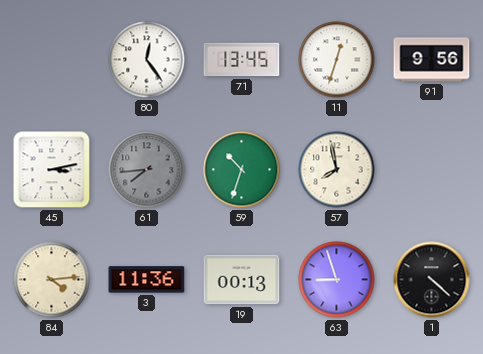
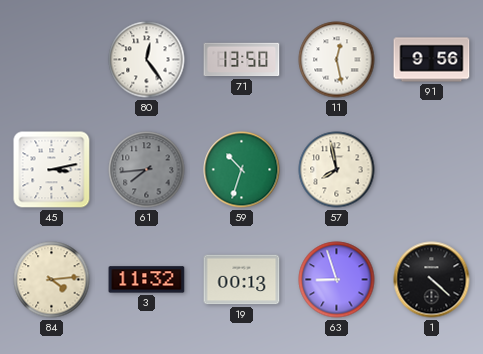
71: 13:45 -> 13:50 (242, 60)
11: 12:33 -> 12:28 (337, 60)
3: 11:36 -> 11:32 (147, 280)
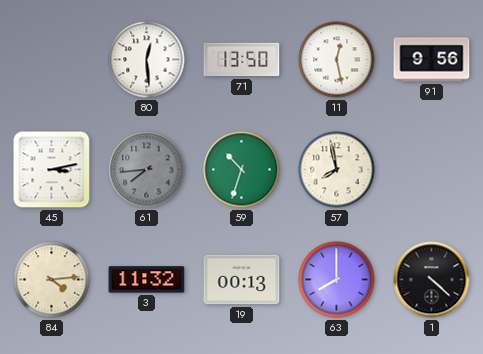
80: 12:24 -> 12:29 (147, 60)
63: 8:57 -> 8:00 (337, 280)
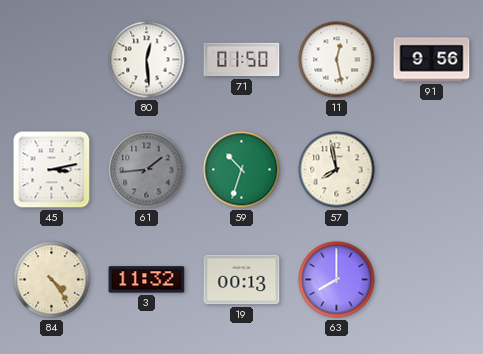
71: 13:50 -> 01:50 (242, 60)
61: 7:44 -> 1:44 (147, 170)
84: 4:14 -> 4:24 (52, 280)
1: 4:22 -> none (432, 280)
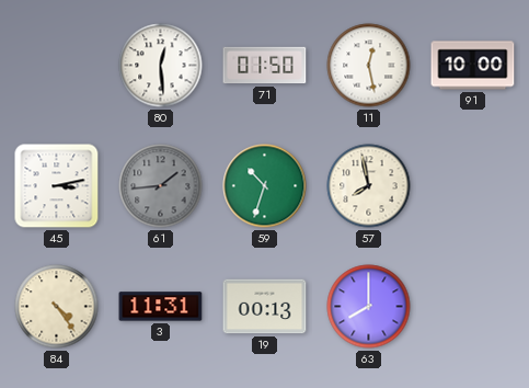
91: 9:56 -> 10:00 (473, 66)
3: 11:32 -> 11:31 (161, 307)
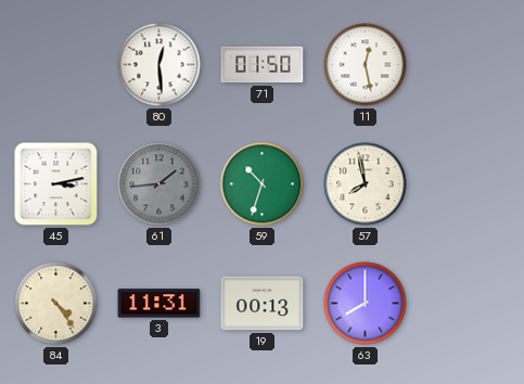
91: 10:00 -> none (473, 66)
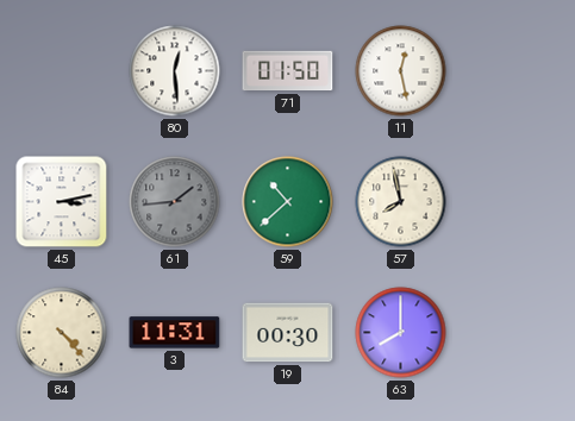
59: 10:33 -> 10:38 (288, 202)
84: 4:24 -> 4:23 (62, 333)
19: 00:13 -> 00:30 (288, 333)
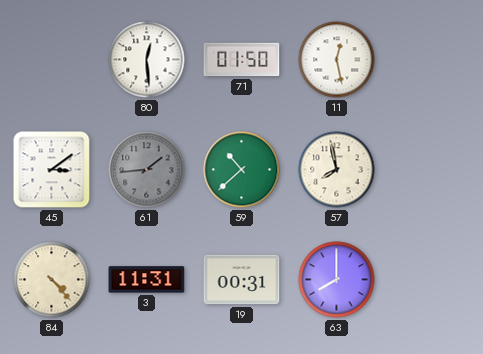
45: 3:13 -> 3:09 (52, 170)
19: 00:30 -> 00:31 (242, 280)
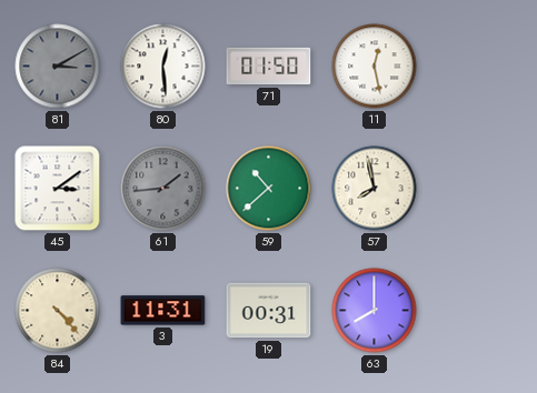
81: none -> 3:10 (58, 67)
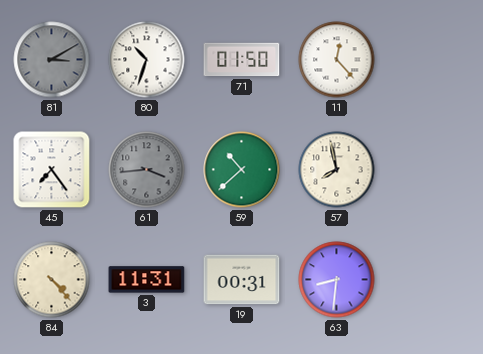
80: 12:29 -> 10:33 (147, 60)
11: 12:28 -> 12:23 (337, 60)
45: 3:09 -> 7:24 (52, 170)
61: 1:44 -> 3:44 (147, 170)
63: 8:00 -> 8:31 (337, 280)
